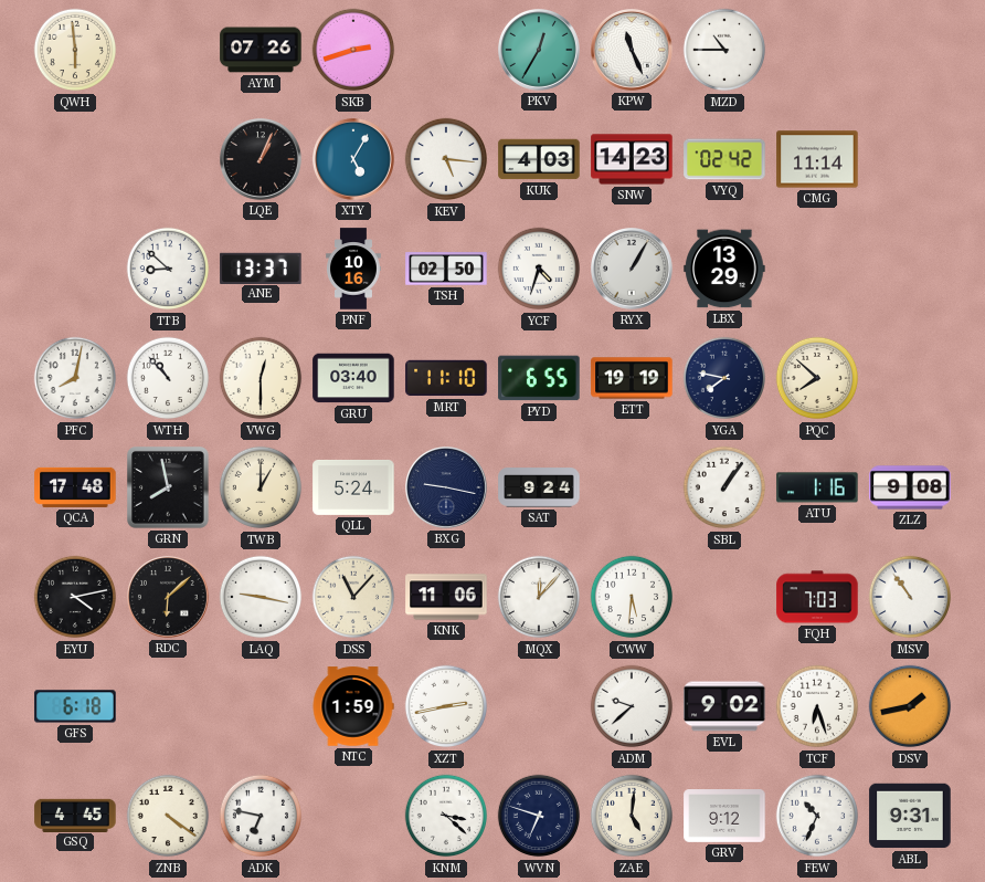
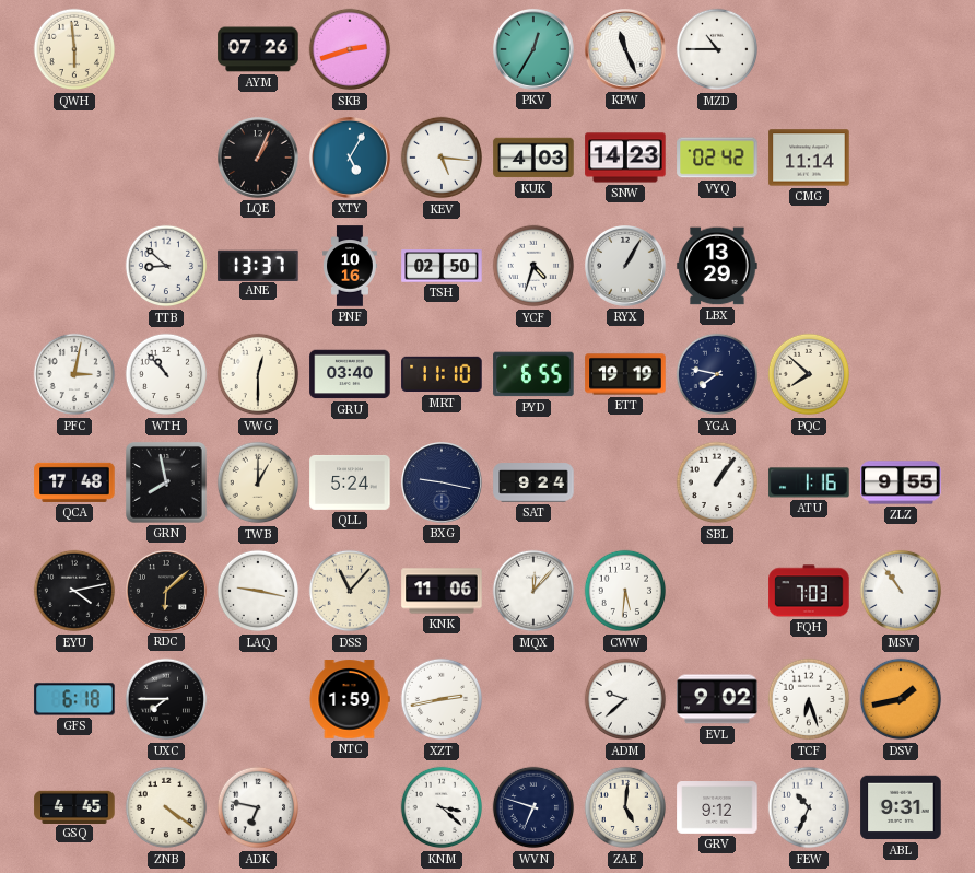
PFC: 8:02 -> 3:02 (74, 374)
ZLZ: 9:08 -> 9:55 (901, 482)
UXC: none -> 7:45 (166, 699)
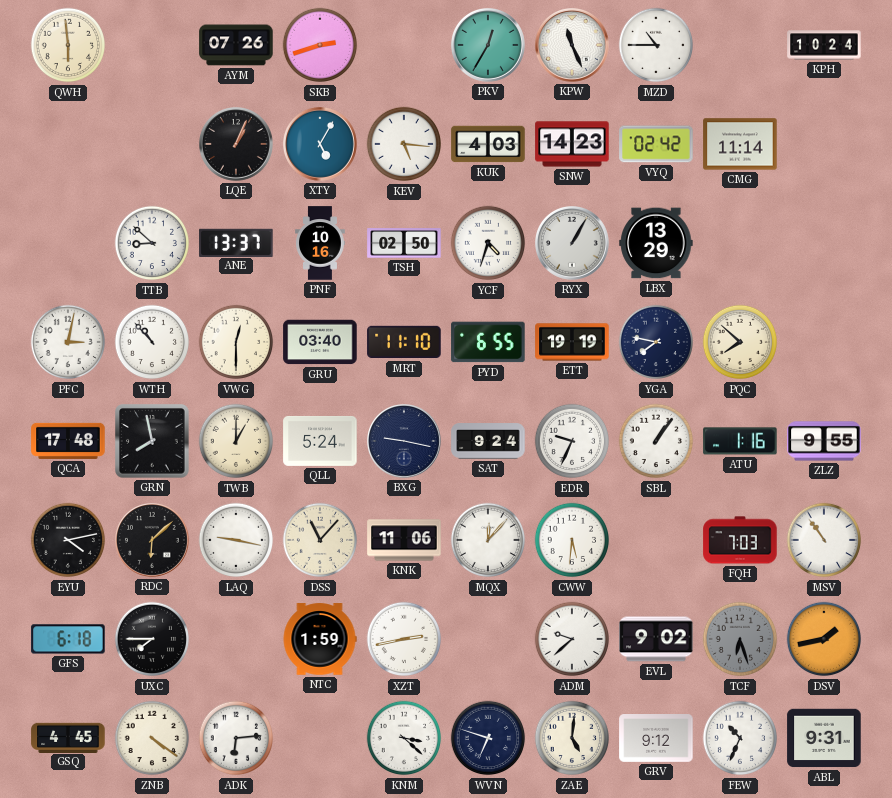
KPH: none -> 10:24 (824, 45)
EDR: none -> 9:34 (572, 441)
TCF dial: white -> grey (740, 639)
ADK: 6:47 -> 6:14 (236, 738)
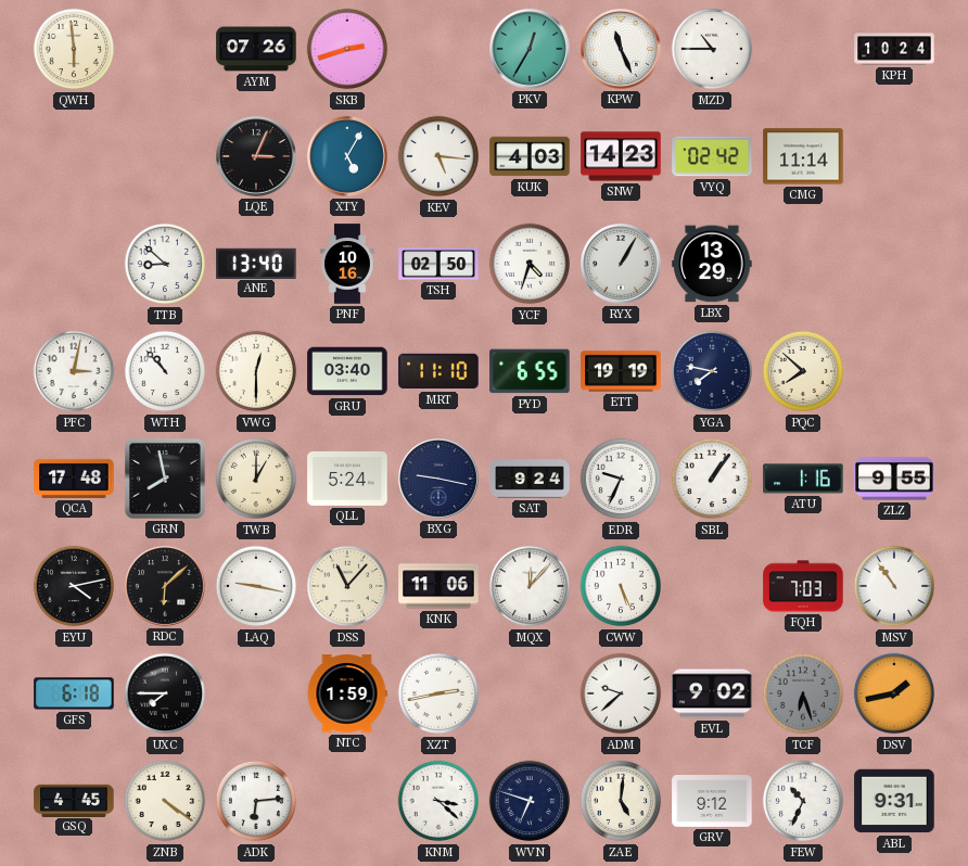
LQE: 1:04 -> 3:04 (257, 157)
ANE: 13:37 -> 13:40 (256, 263)
CWW: 5:31 -> 5:26 (621, 586)
